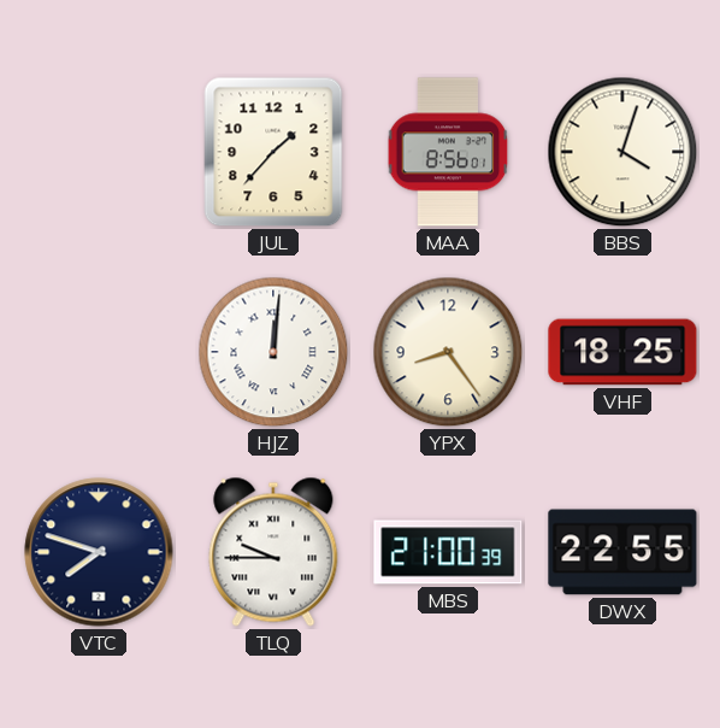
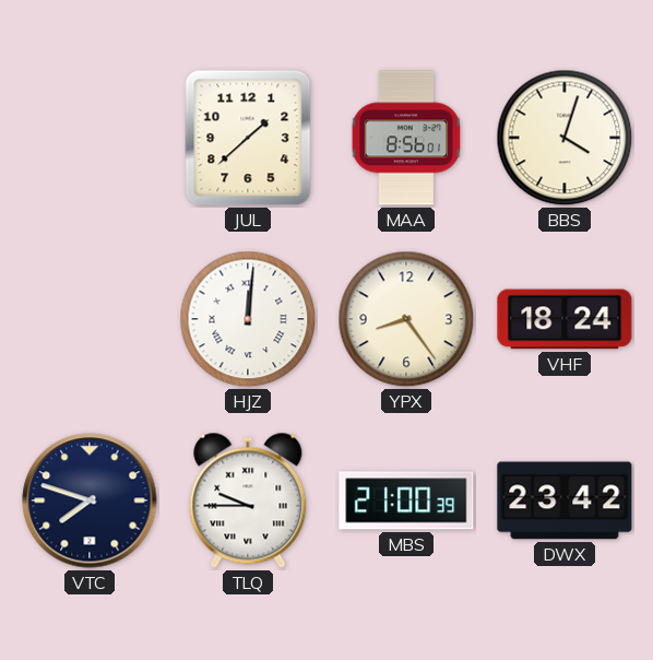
JUL: 1:37 -> 1:38 (248, 138)
VHF: 18:25 -> 18:24 (565, 319)
DWX: 22:55 -> 23:42 (565, 500)
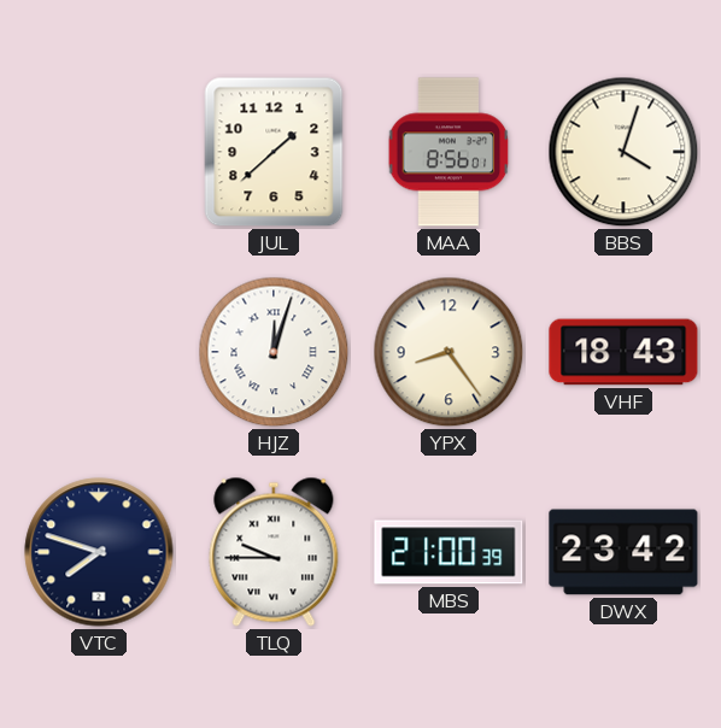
HJZ: 12:01 -> 12:03 (274, 352)
VHF: 18:24 -> 18:43 (623, 352)
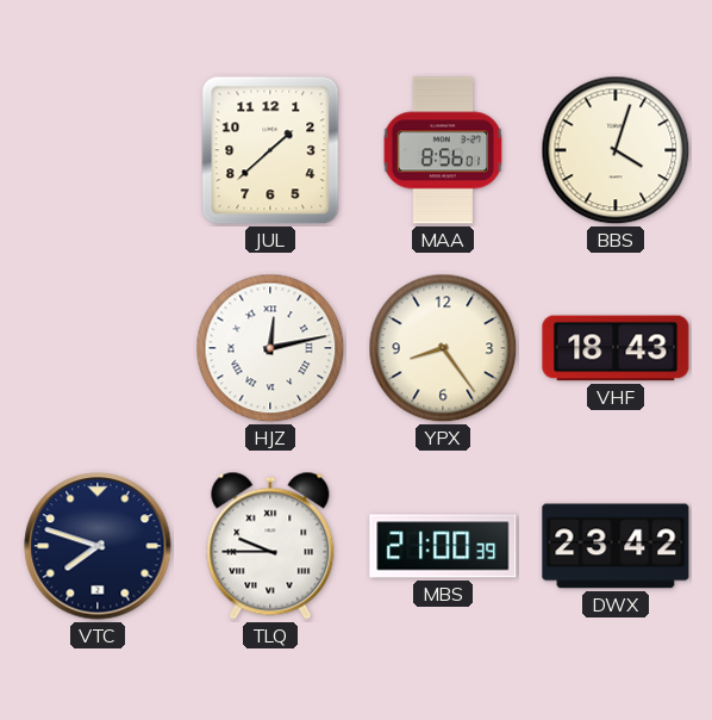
HJZ: 12:03 -> 12:13 (270, 348)
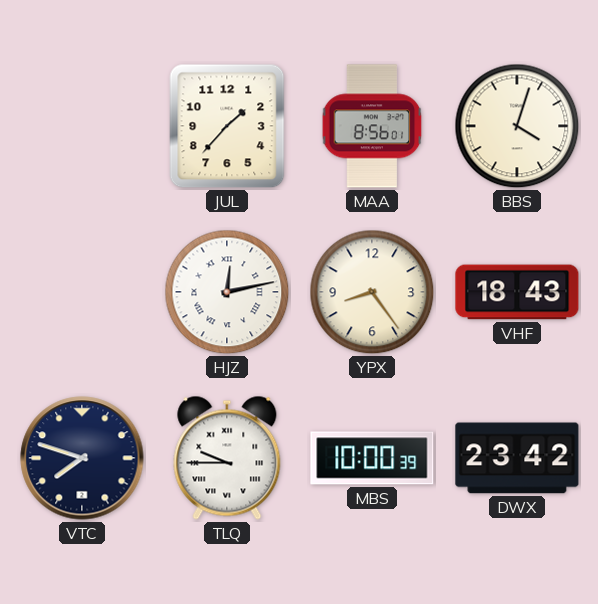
JUL: 1:38 -> 1:37 (227, 126)
MBS: 21:00 -> 10:00 (372, 458)
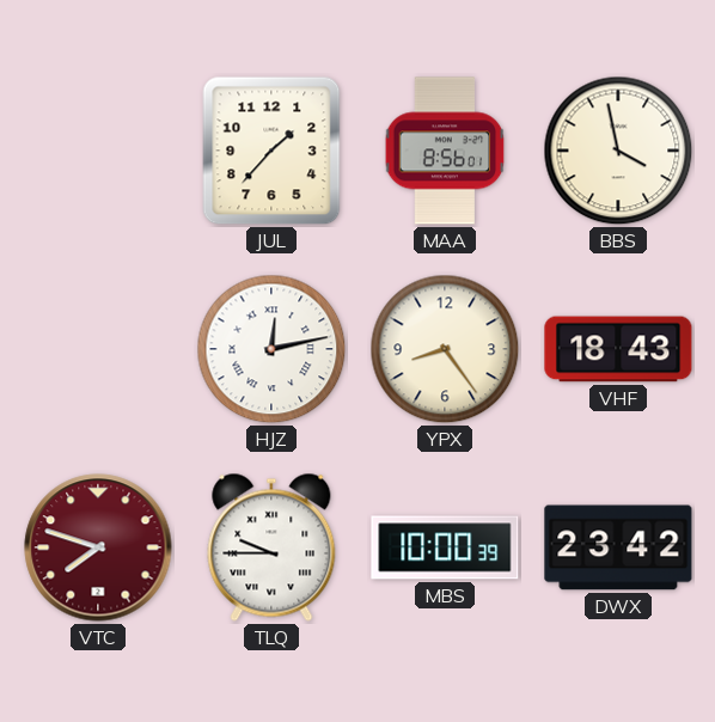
BBS: 4:03 -> 3:58 (618, 151)
VTC dial: navy -> burgundy (98, 547)
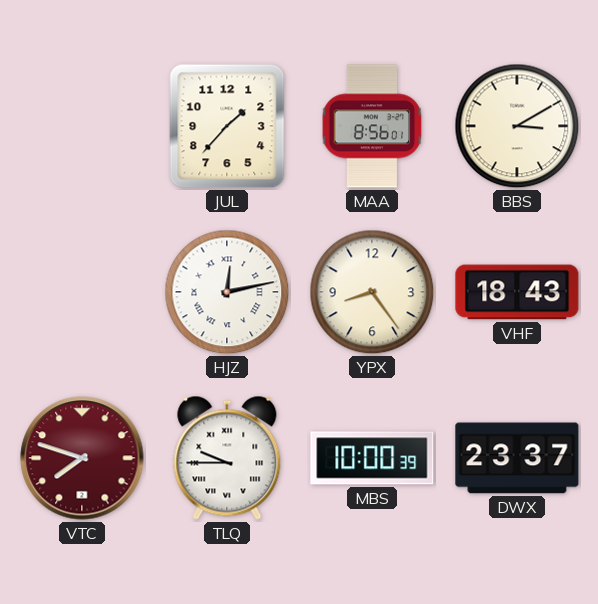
BBS: 3:58 -> 3:10 (517, 126)
DWX: 23:42 -> 23:37 (517, 458)
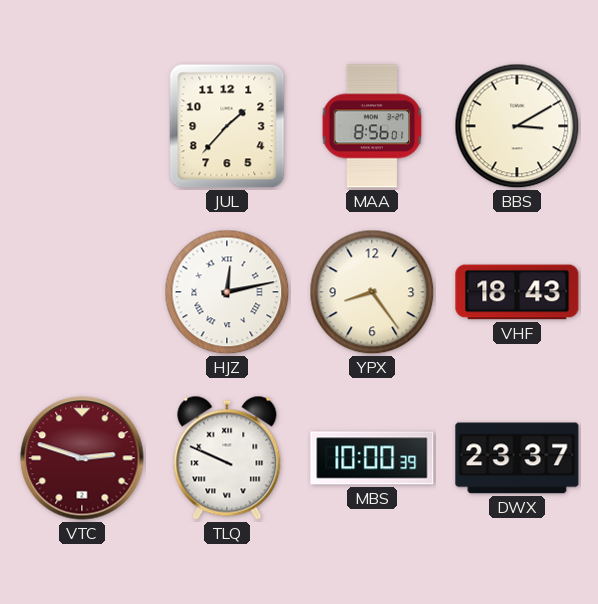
VTC: 7:48 -> 2:48 (82, 458)
TLQ: 9:45 -> 9:49 (227, 458)
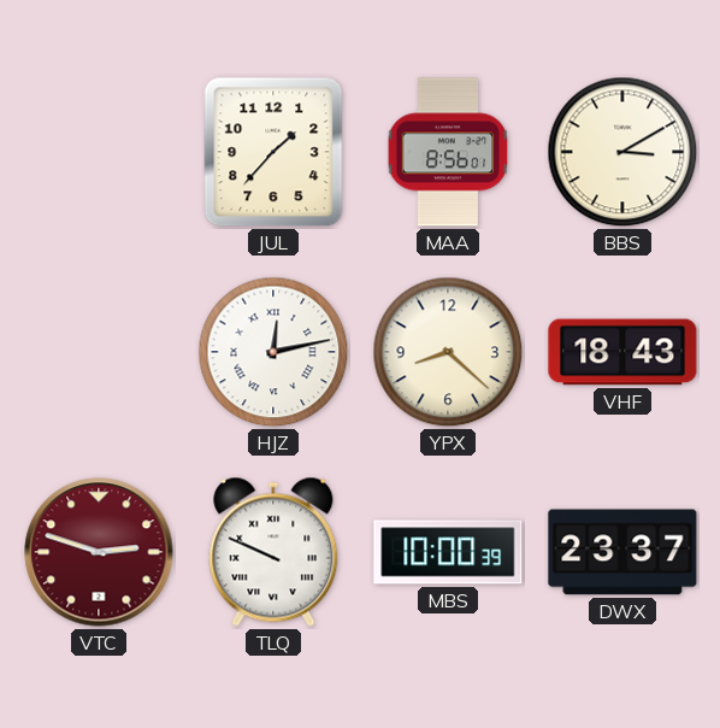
YPX: 8:24 -> 8:22 (448, 352)
